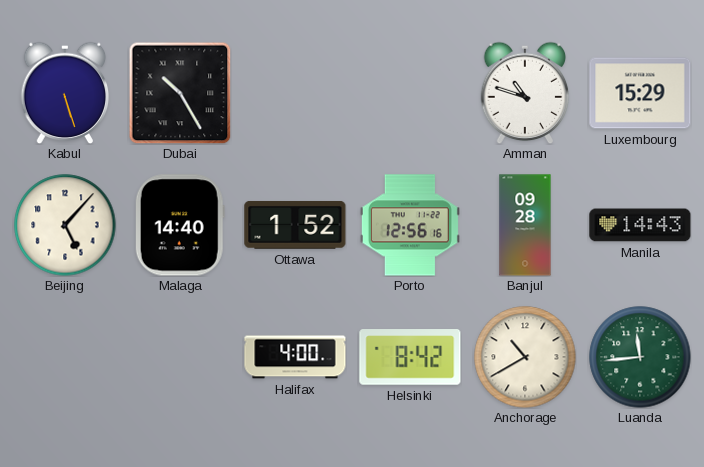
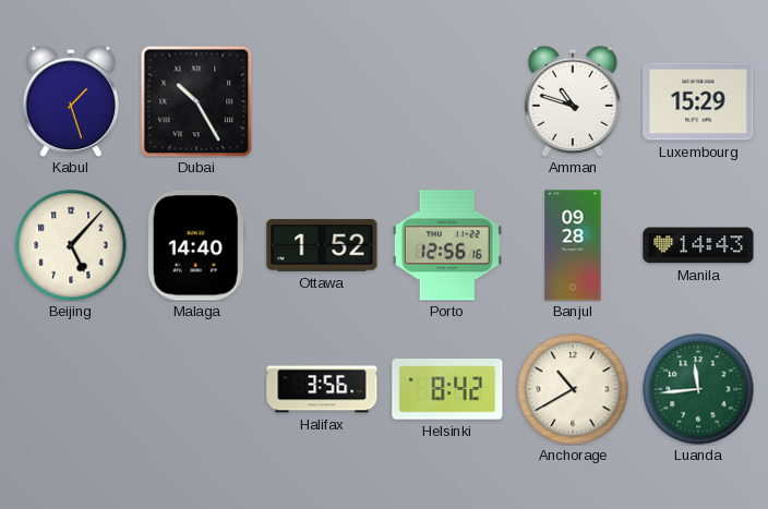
Kabul: 5:27 -> 1:27 (71, 101)
Halifax: 4:00 -> 3:56 (322, 389)
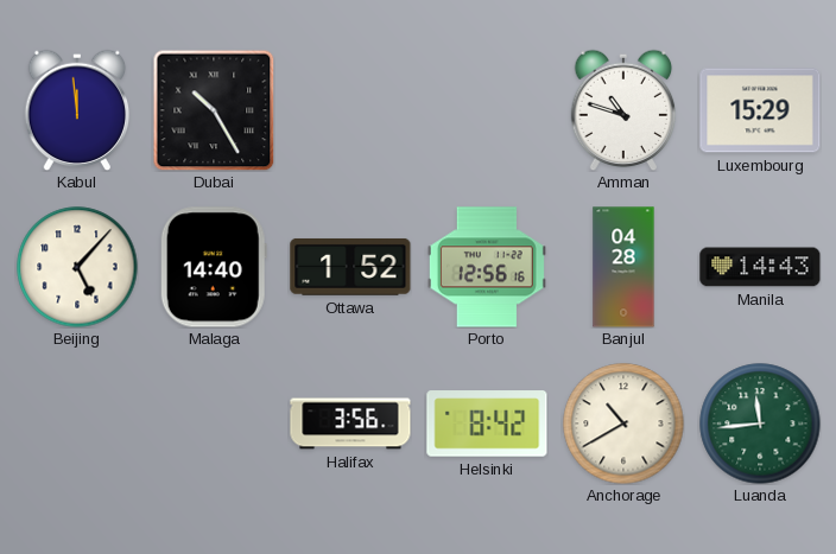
Kabul: 1:27 -> 11:59 (77, 110)
Banjul: 09:28 -> 04:28 (623, 267)
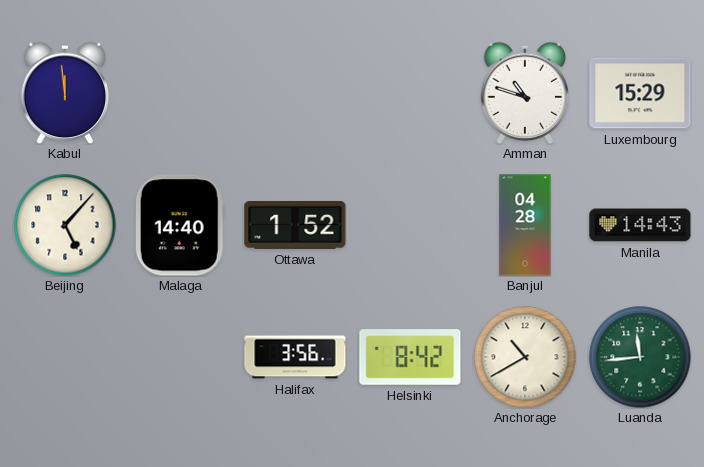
Dubai: 10:25 -> none (214, 110)
Porto: 12:56 -> none (487, 267)
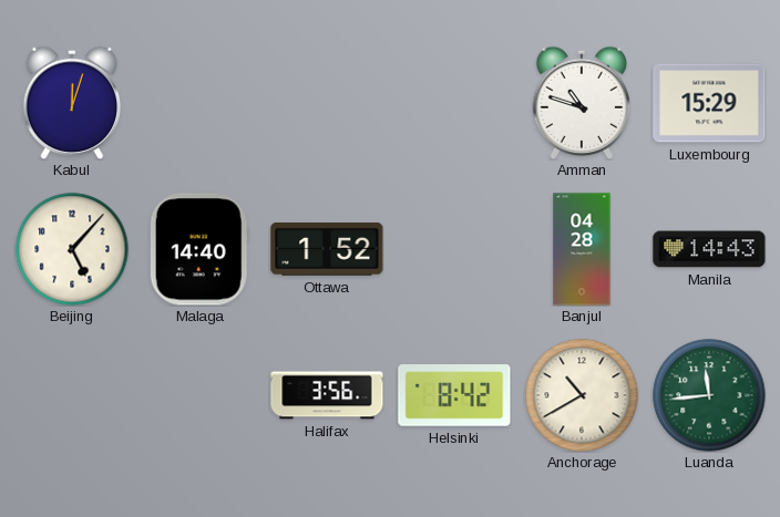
Kabul: 11:59 -> 12:03 (72, 103)
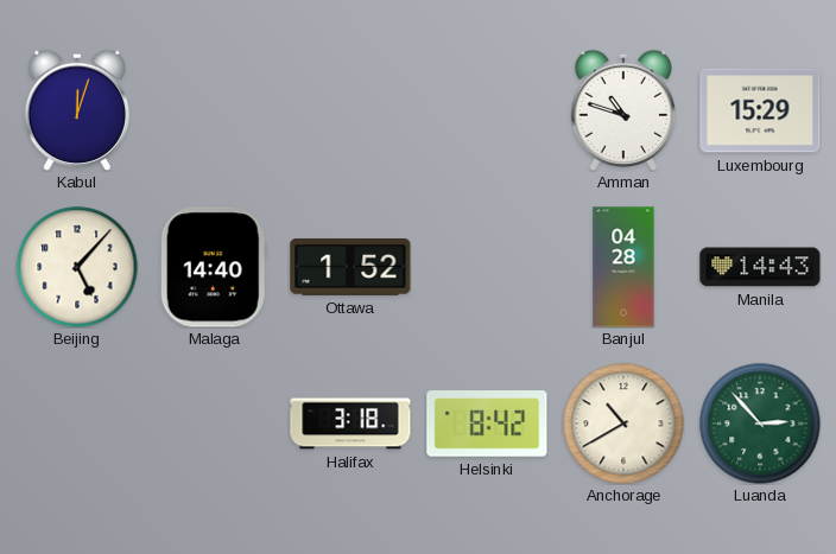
Halifax: 3:56 -> 3:18 (350, 424)
Luanda: 11:44 -> 2:53 (760, 424)
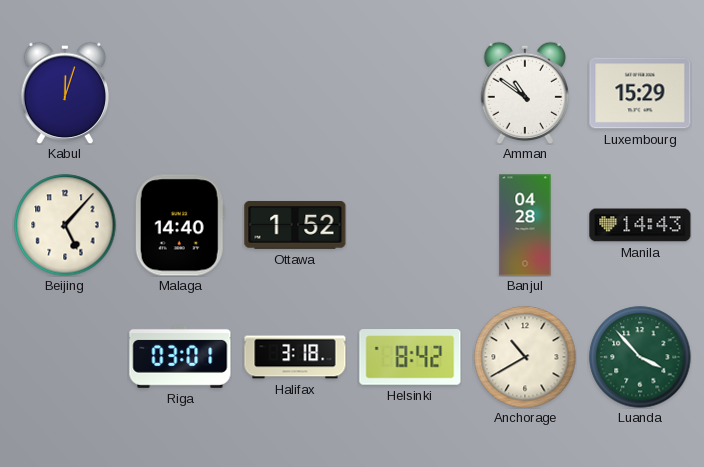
Amman: 10:48 -> 10:51 (525, 93)
Riga: none -> 03:01 (180, 357)
Luanda: 2:53 -> 3:53 (640, 357)
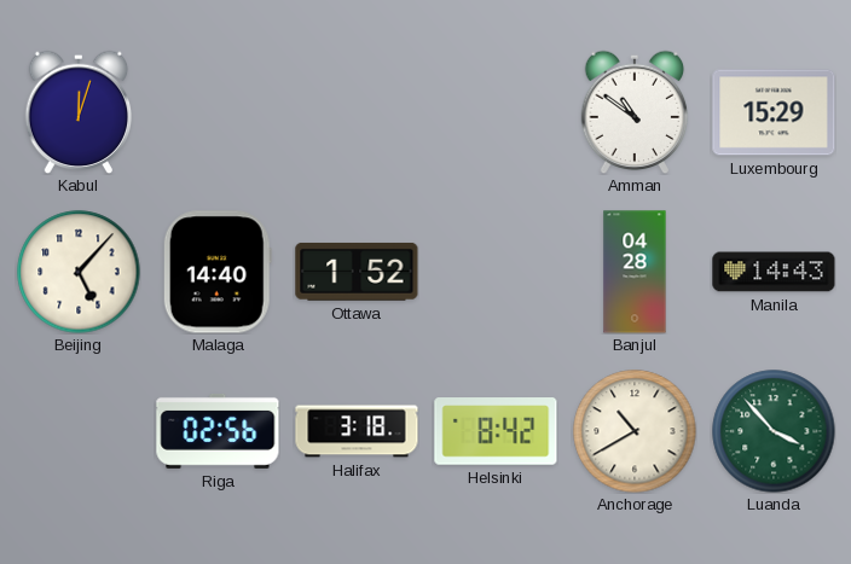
Riga: 03:01 -> 02:56 (218, 431)
